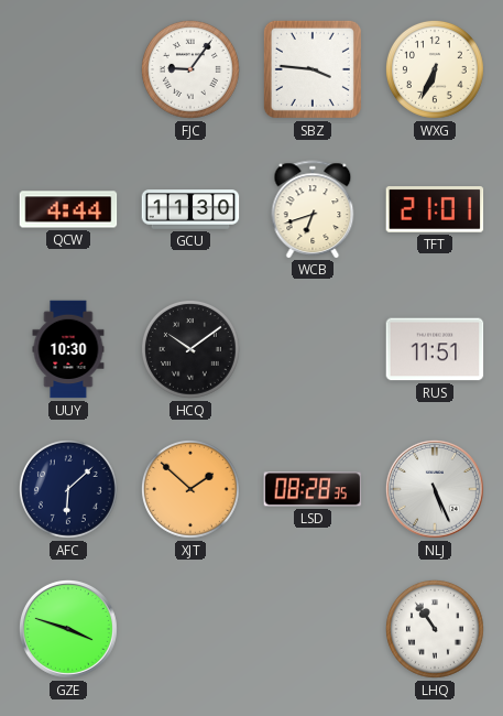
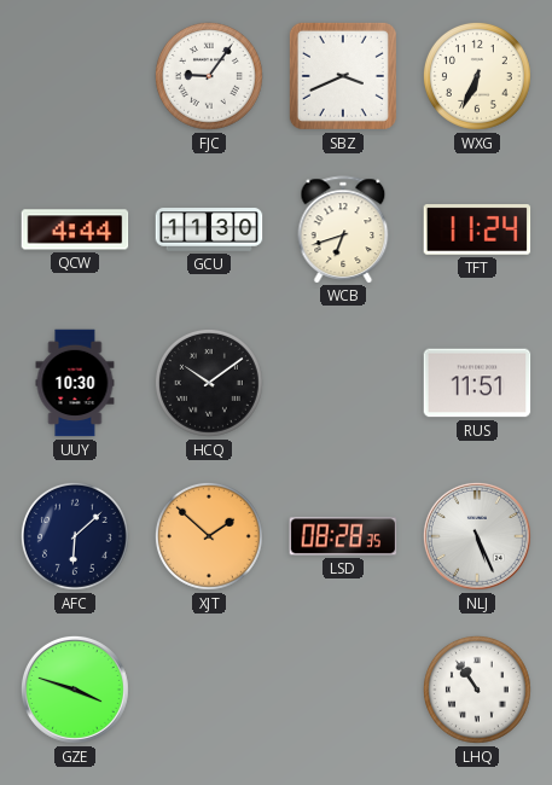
SBZ: 3:46 -> 3:41 (343, 76)
TFT: 21:01 -> 11:24 (477, 229)
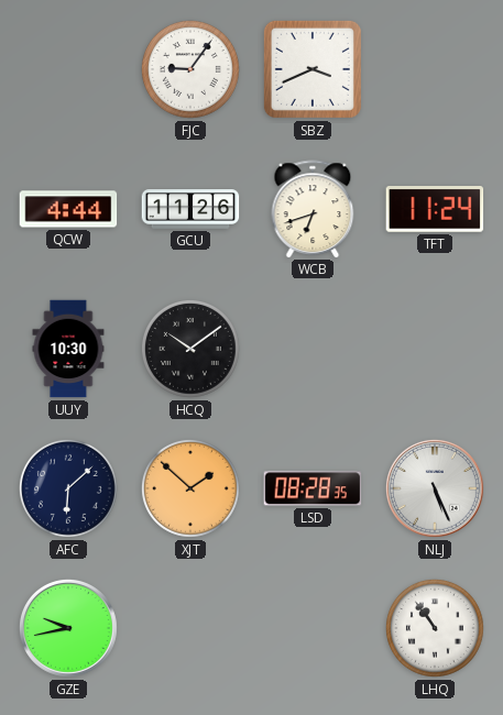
WXG: 6:34 -> none (477, 76)
GCU: 11:30 -> 11:26 (190, 209)
RUS: 11:51 -> none (477, 383)
GZE: 3:48 -> 9:43 (68, 628)
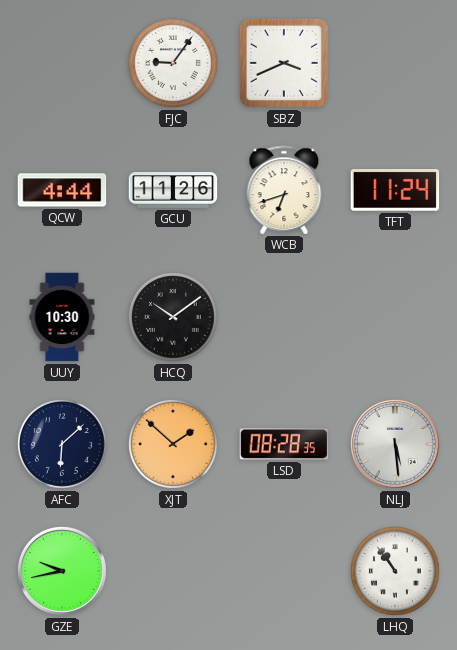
NLJ: 5:26 -> 5:29 (395, 444)
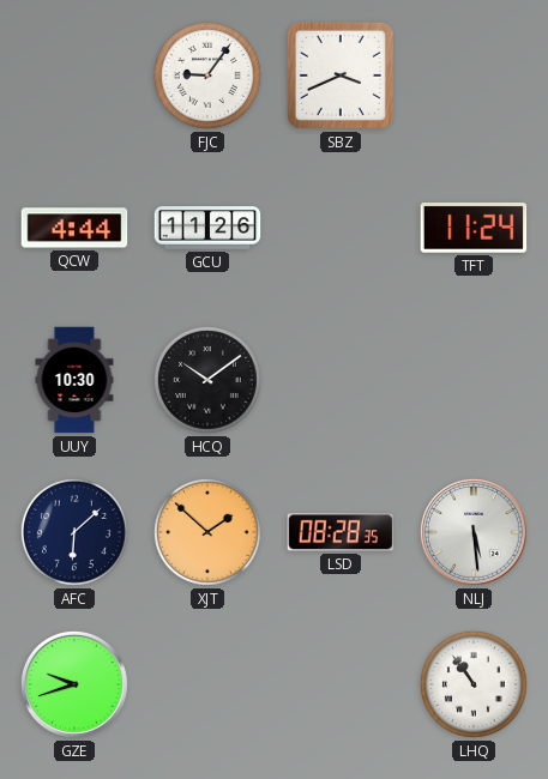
WCB: 6:42 -> none (284, 190)
GZE: 9:43 -> 9:42 (74, 684)
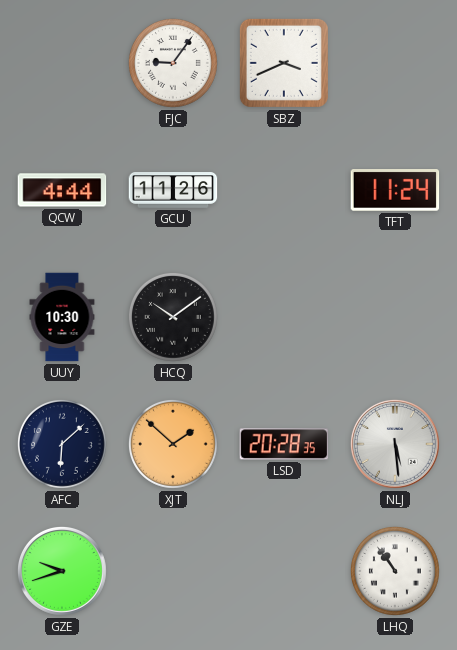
LSD: 08:28 -> 20:28 (284, 444)
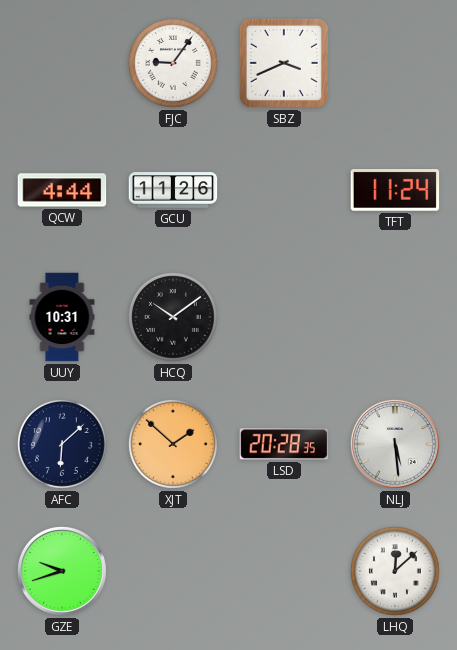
UUY: 10:30 -> 10:31 (62, 317)
LHQ: 10:54 -> 12:08 (395, 571)
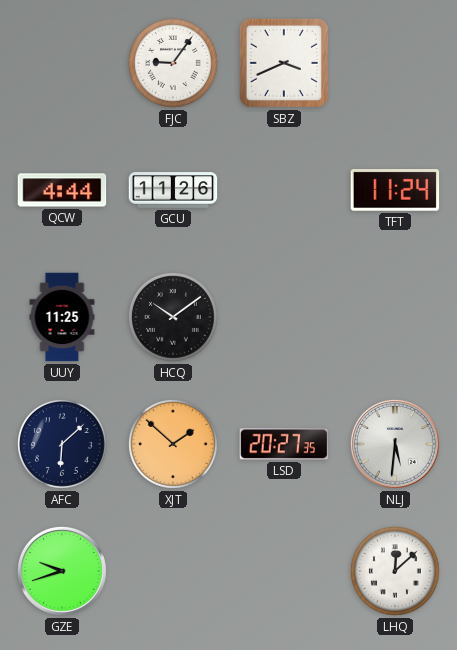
UUY: 10:31 -> 11:25 (62, 317)
LSD: 20:28 -> 20:27 (284, 444)
NLJ: 5:29 -> 5:31 (395, 444)
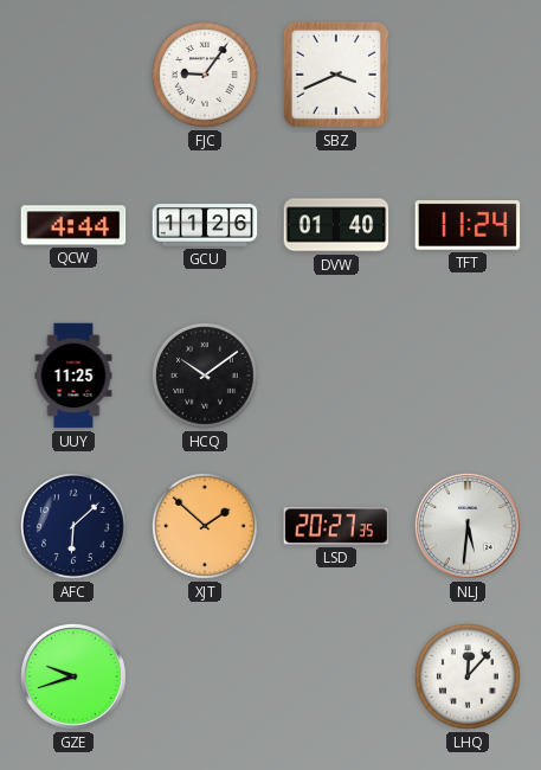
DVW: none -> 01:40 (336, 225)
LHQ: 12:08 -> 12:07 (468, 676)
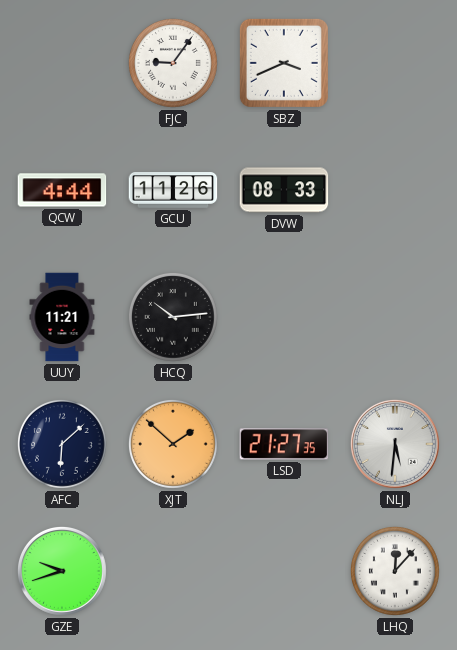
DVW: 01:40 -> 08:33 (284, 190)
TFT: 11:24 -> none (468, 225)
UUY: 11:25 -> 11:21 (62, 317)
HCQ: 10:09 -> 10:14 (173, 317)
LSD: 20:27 -> 21:27 (284, 444)
